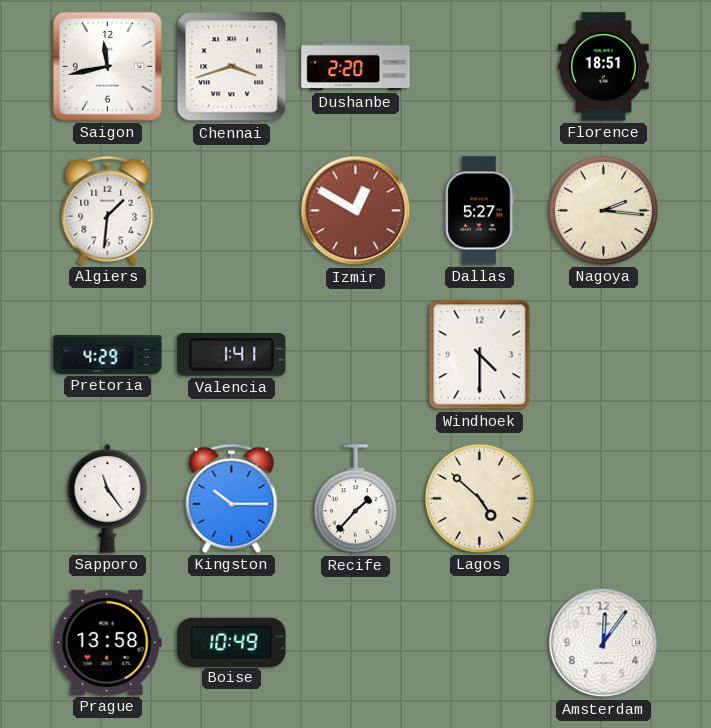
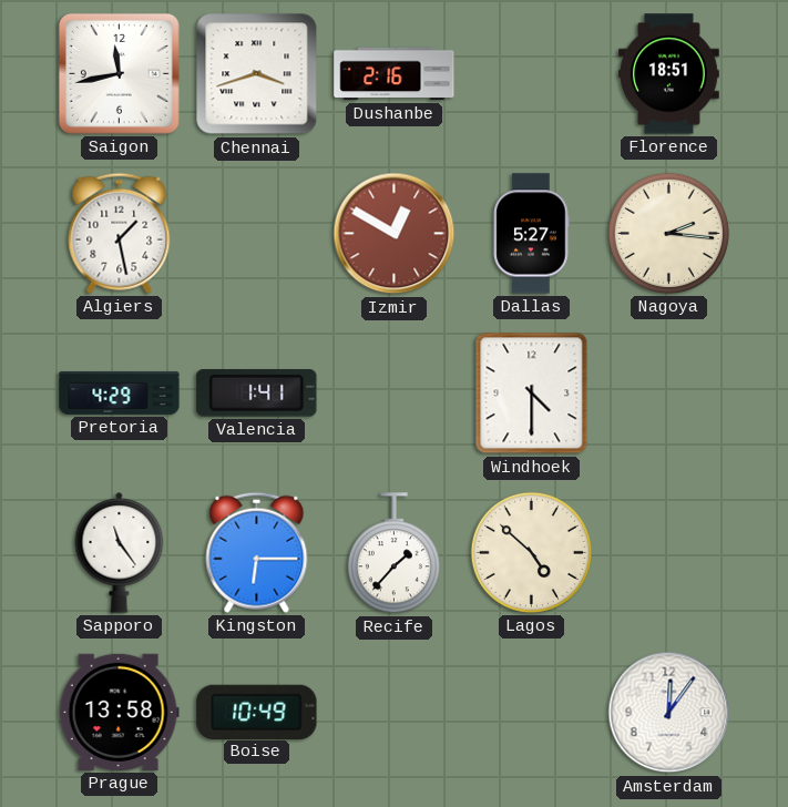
Dushanbe: 2:20 -> 2:16 (395, 74)
Algiers: 1:31 -> 1:28 (120, 233)
Kingston: 10:15 -> 6:15 (257, 552)
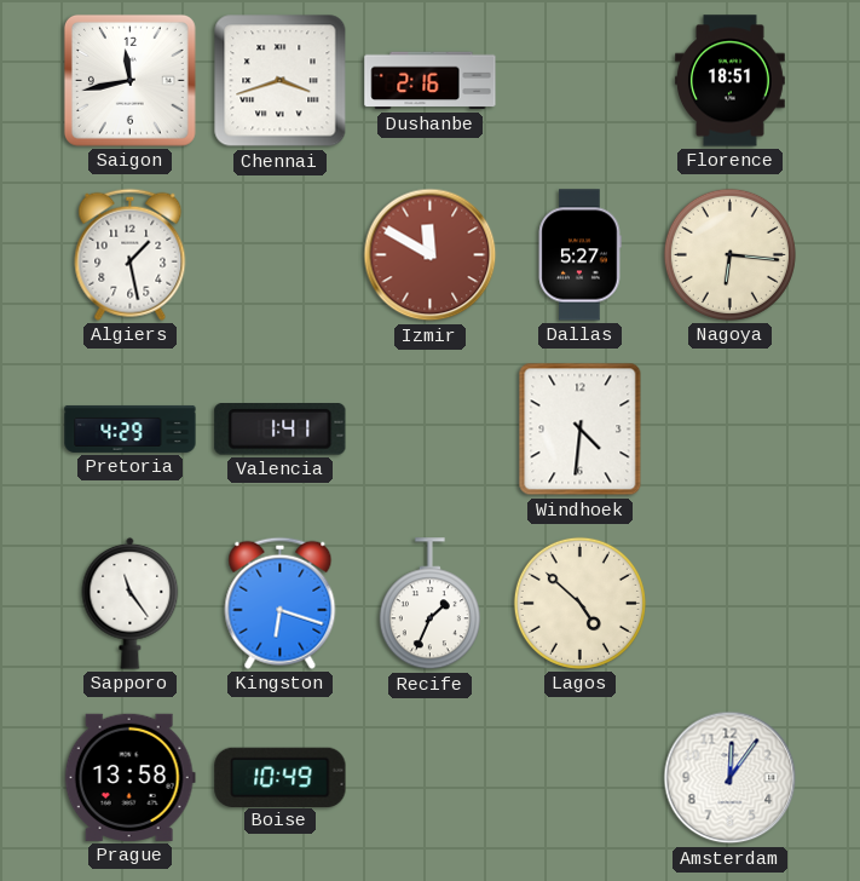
Izmir: 12:50 -> 11:50 (431, 255)
Nagoya: 2:16 -> 6:16 (729, 254)
Windhoek: 4:30 -> 4:31 (581, 430)
Kingston: 6:15 -> 6:18 (281, 603)
Recife: 1:37 -> 1:34 (429, 604)
